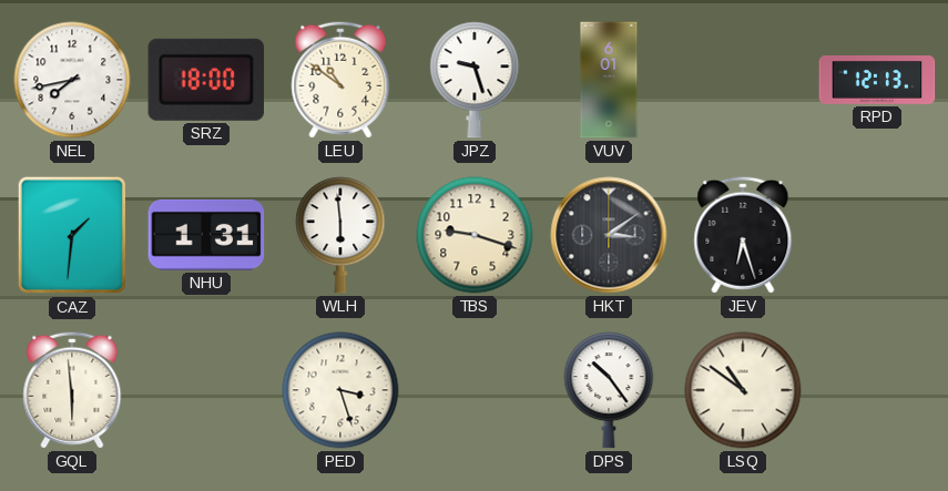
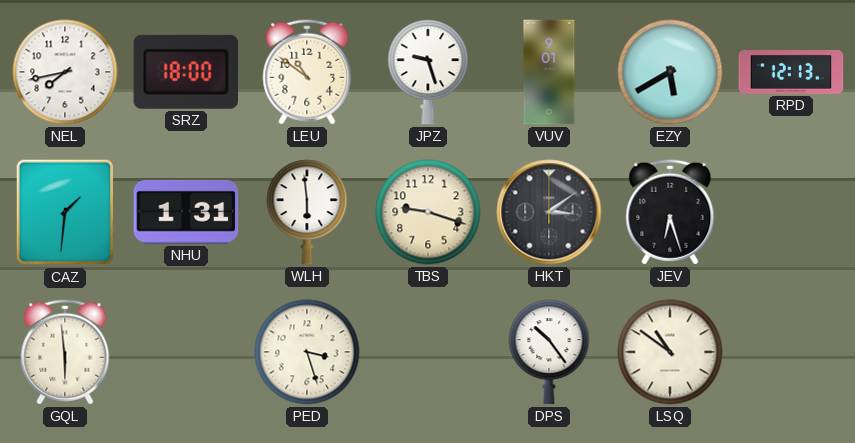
VUV: 6:01 -> 9:01 (549, 72)
EZY: none -> 5:40 (670, 72)
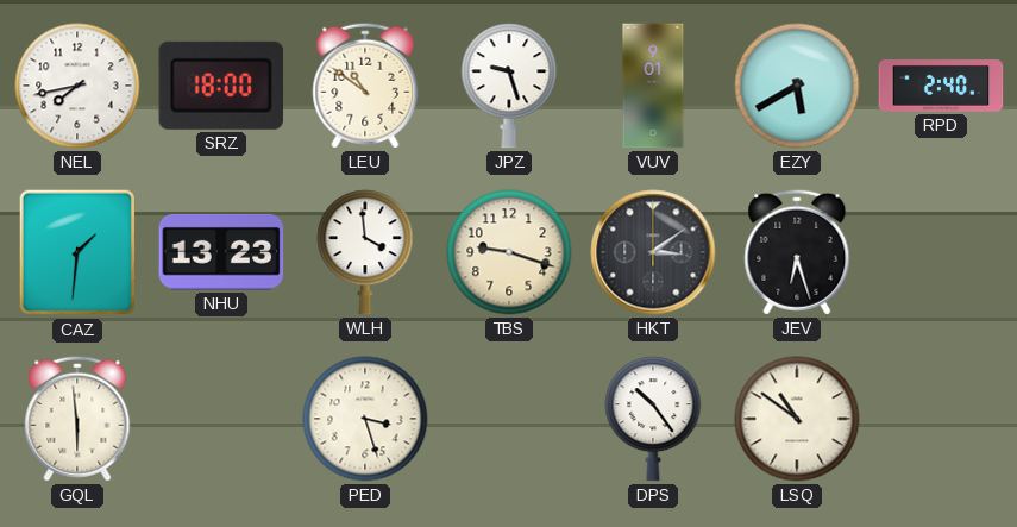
RPD: 12:13 -> 2:40 (941, 87)
NHU: 1:31 -> 13:23 (221, 252)
WLH: 5:59 -> 3:59 (365, 252)
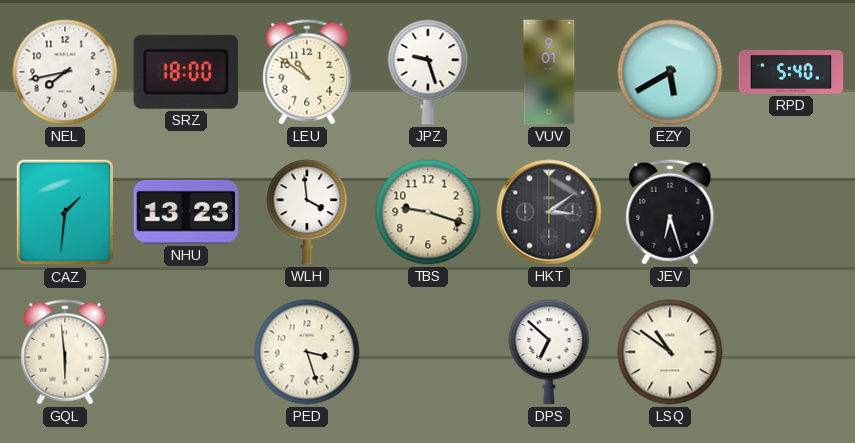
RPD: 2:40 -> 5:40 (791, 73)
DPS: 10:24 -> 6:52 (549, 352)
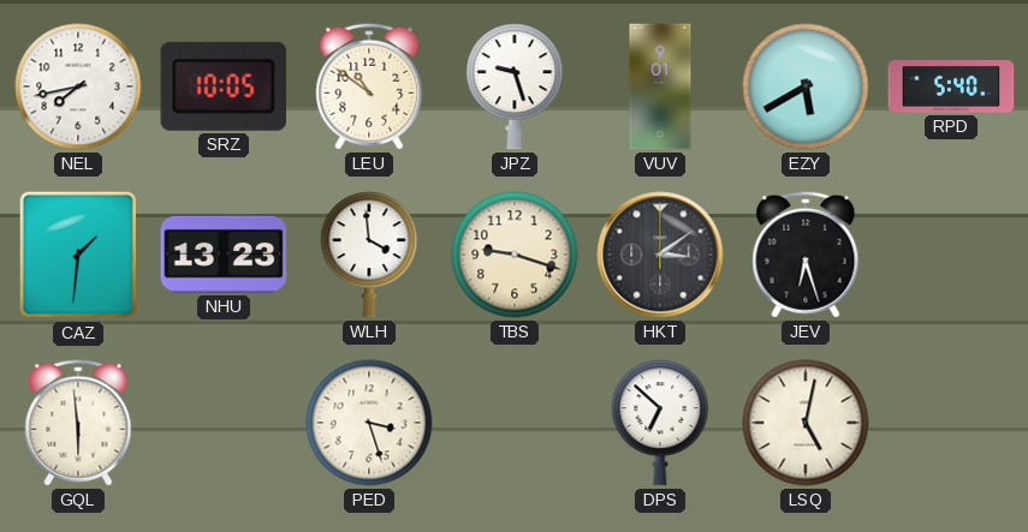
SRZ: 18:00 -> 10:05 (222, 86)
LSQ: 10:51 -> 5:02 (806, 423)
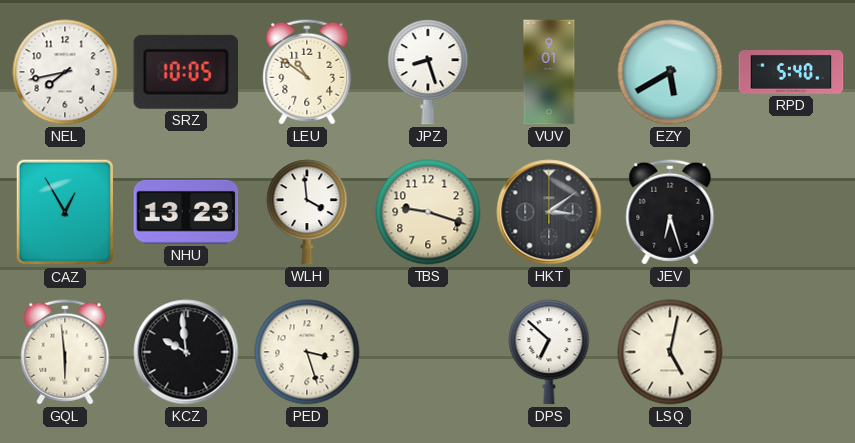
JPZ: 9:27 -> 8:27 (428, 72)
CAZ: 1:31 -> 12:55 (64, 212)
KCZ: none -> 9:59 (186, 352)
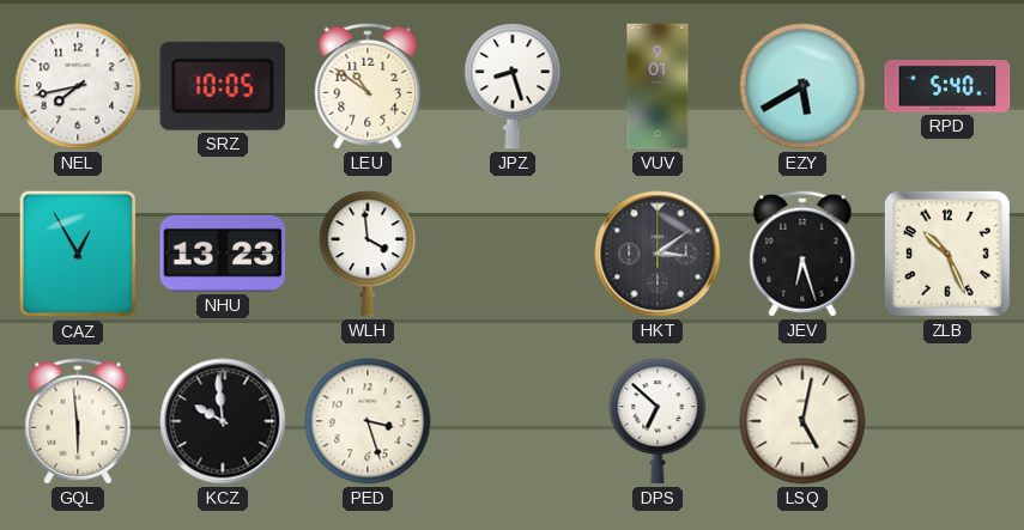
TBS: 9:18 -> none (428, 212)
ZLB: none -> 10:26 (947, 254)
